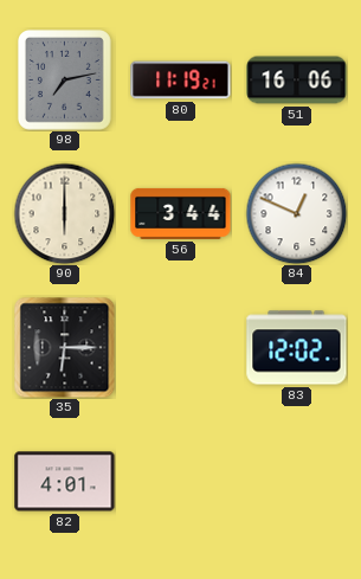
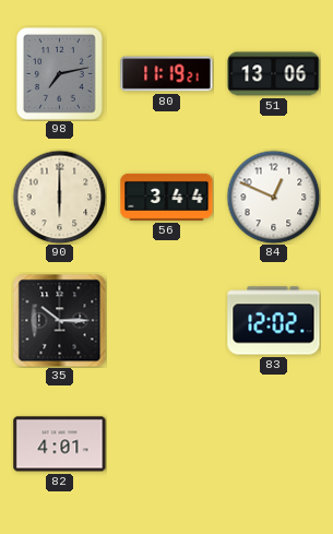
51: 16:06 -> 13:06 (274, 74)
35: 6:15 -> 10:15 (59, 320)
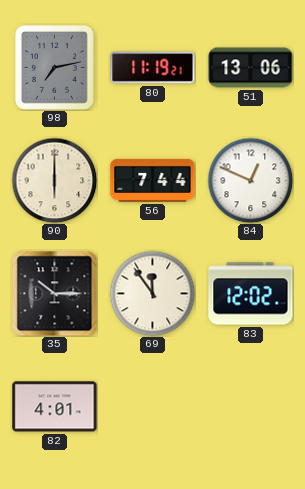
56: 3:44 -> 7:44 (153, 180)
69: none -> 11:54 (152, 293)
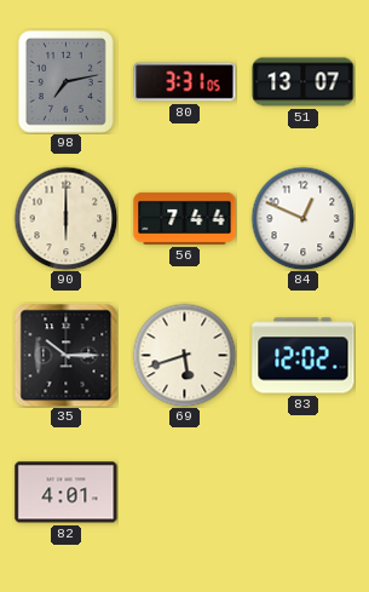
80: 11:19 -> 3:31 (185, 82)
51: 13:06 -> 13:07 (304, 82)
69: 11:54 -> 5:42 (184, 355)
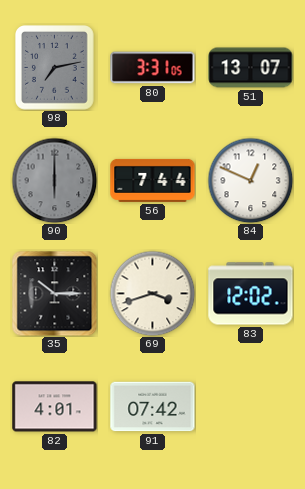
90 dial: cream -> grey (54, 180)
69: 5:42 -> 3:42 (152, 293)
91: none -> 07:42 (153, 407)
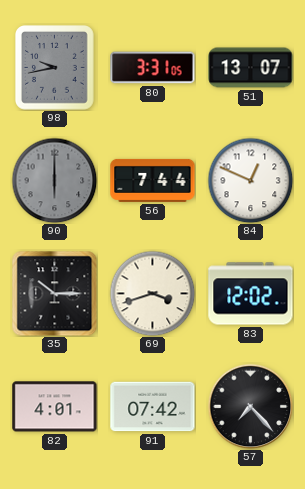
98: 7:13 -> 9:43 (55, 68)
57: none -> 7:23 (250, 406)
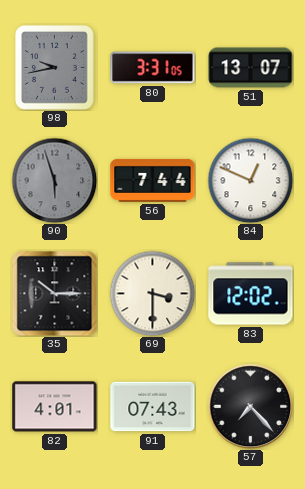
90: 6:00 -> 5:57 (54, 180)
69: 3:42 -> 3:30 (152, 293)
91: 07:42 -> 07:43 (153, 407)
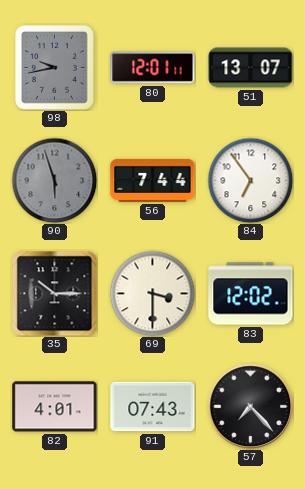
80: 3:31 -> 12:01 (153, 68)
84: 12:49 -> 6:54 (250, 180)
